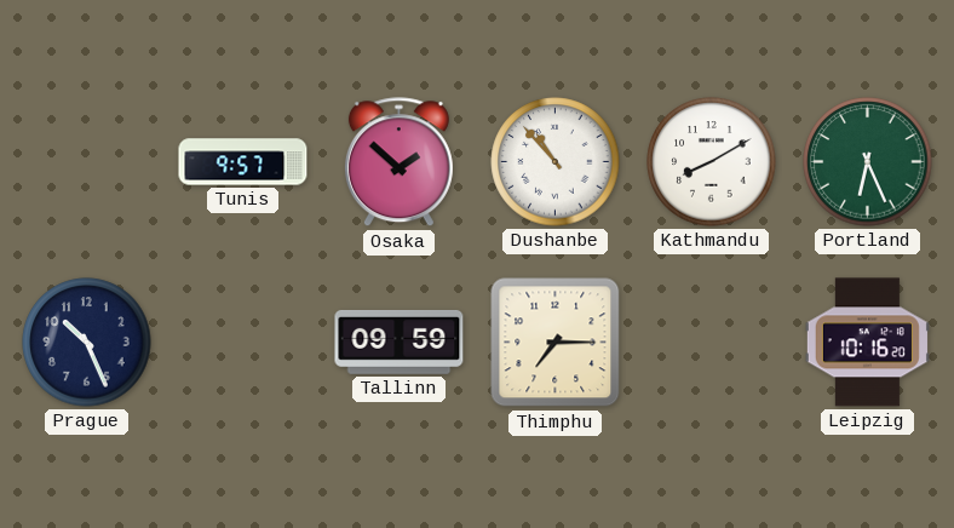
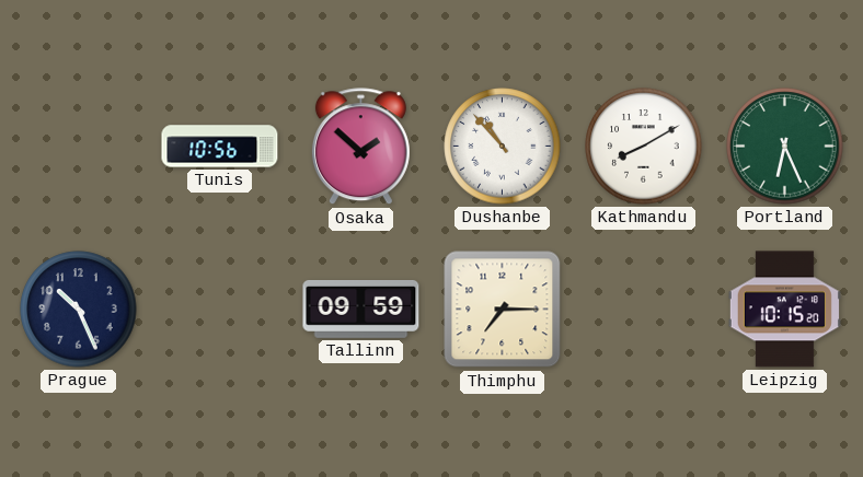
Tunis: 9:57 -> 10:56 (220, 147)
Leipzig: 10:16 -> 10:15 (784, 310)
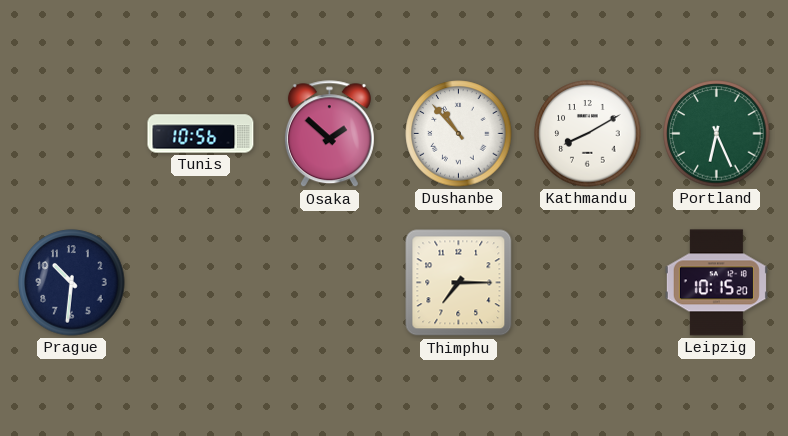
Prague: 10:26 -> 10:31 (72, 283)
Tallinn: 09:59 -> none (361, 309)
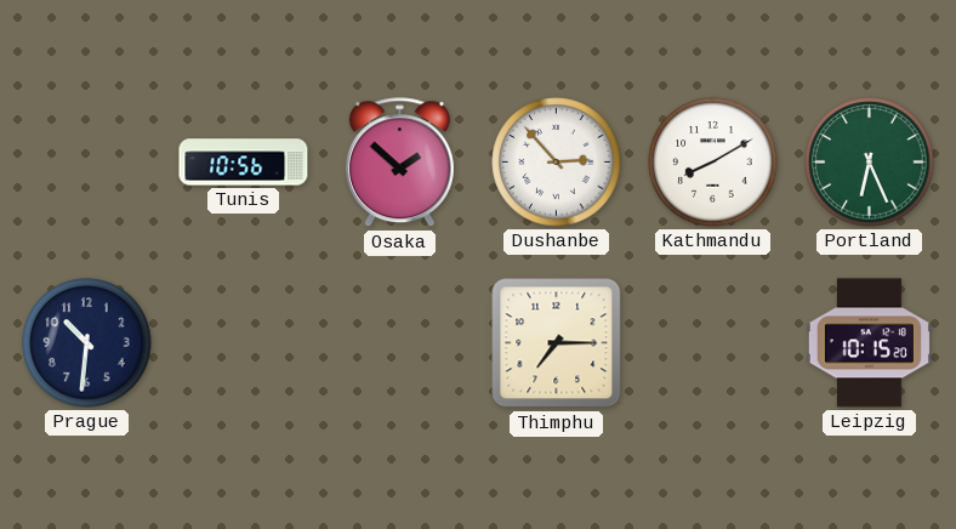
Dushanbe: 10:53 -> 2:53 (557, 163)
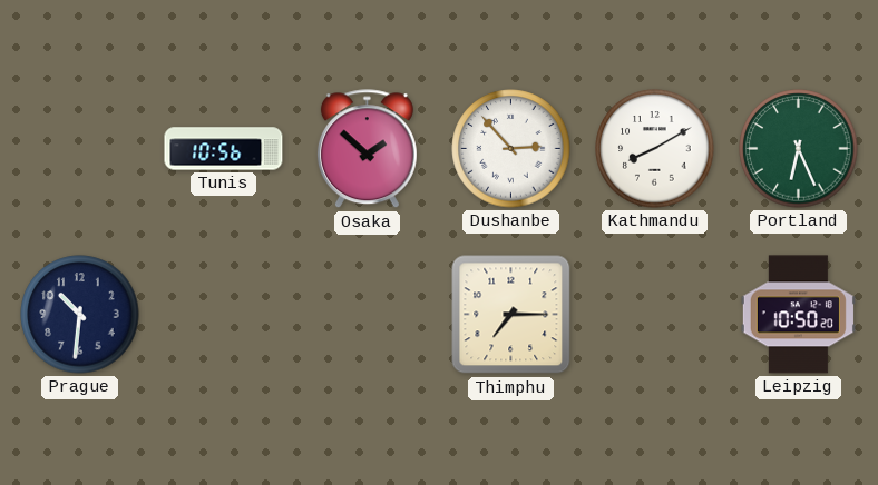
Leipzig: 10:15 -> 10:50 (798, 315)
